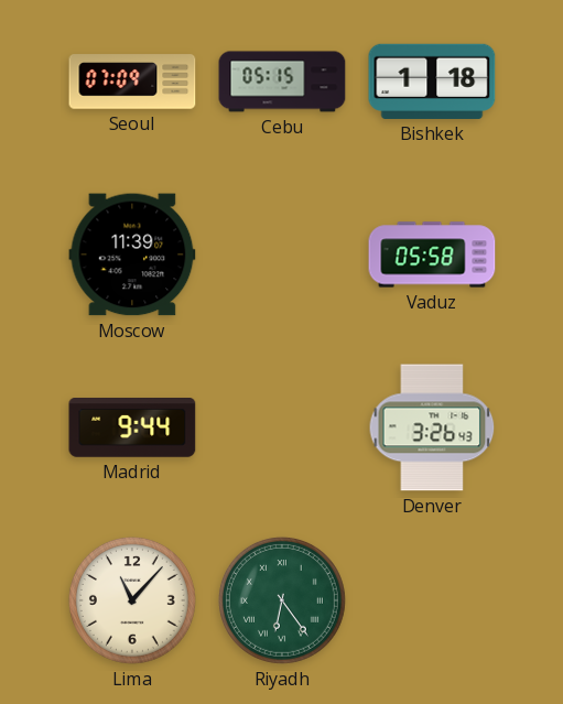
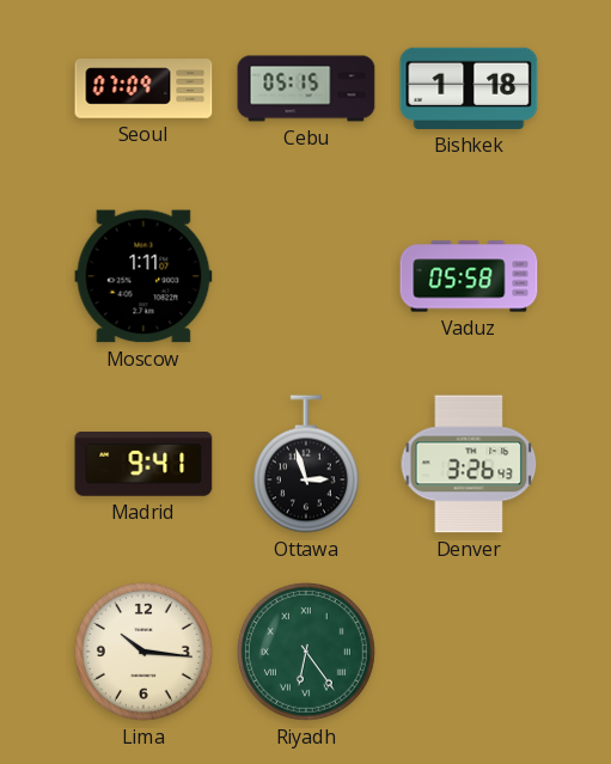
Moscow: 11:39 -> 1:11 (143, 276)
Madrid: 9:44 -> 9:41 (143, 465)
Ottawa: none -> 2:57 (306, 464)
Lima: 11:07 -> 10:16 (143, 652)
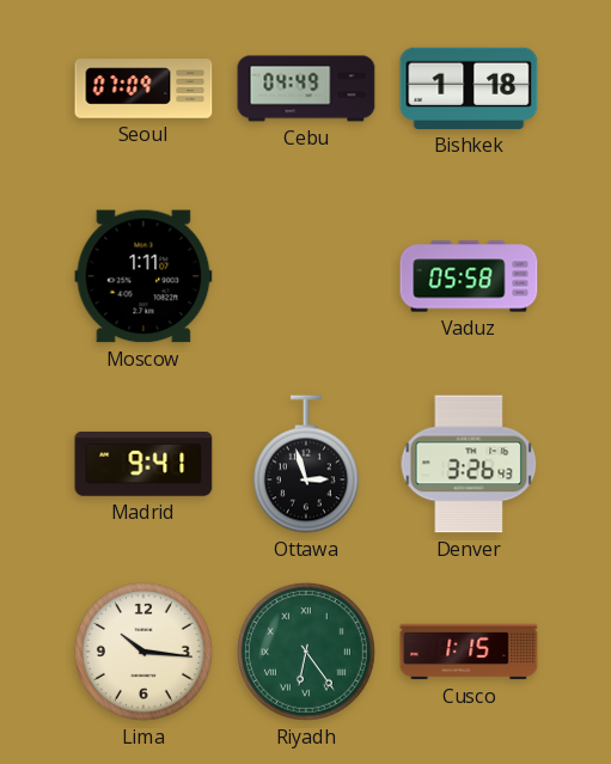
Cebu: 05:15 -> 04:49 (306, 88)
Cusco: none -> 1:15 (469, 652)
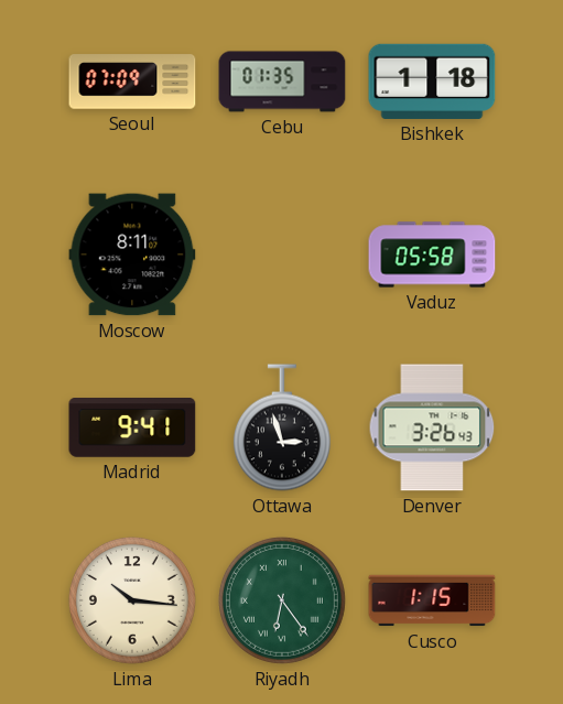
Cebu: 04:49 -> 01:35 (282, 82)
Moscow: 1:11 -> 8:11 (132, 254)
